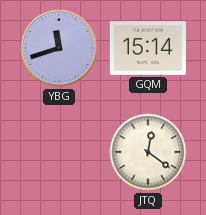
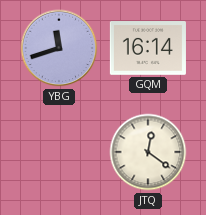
GQM: 15:14 -> 16:14 (148, 48)
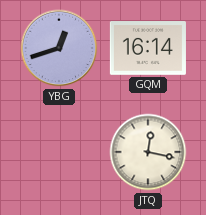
YBG: 11:42 -> 12:42 (59, 48)
JTQ: 12:21 -> 12:17 (148, 152)
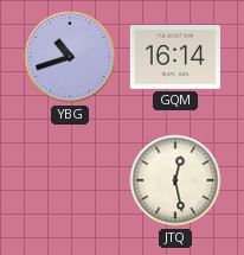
YBG: 12:42 -> 10:42 (70, 57)
JTQ: 12:17 -> 12:28 (175, 180)
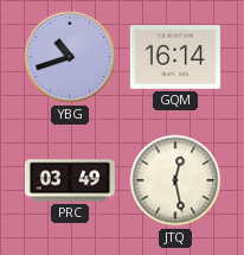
PRC: none -> 03:49 (70, 180)
